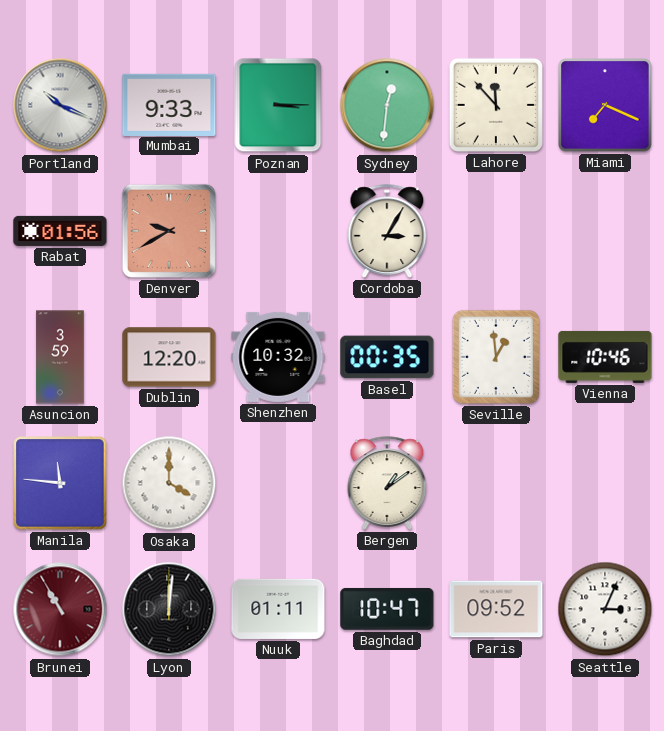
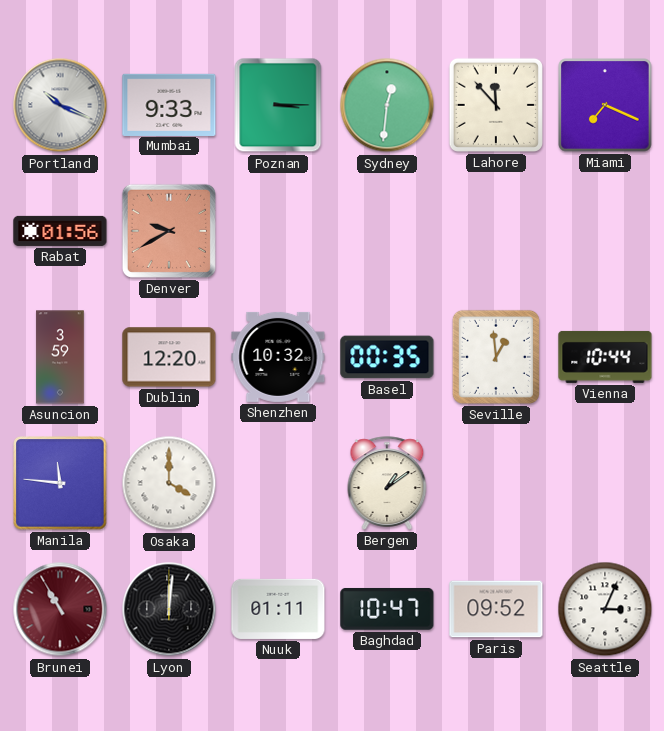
Cordoba: 3:05 -> none (387, 231)
Vienna: 10:46 -> 10:44 (605, 357)
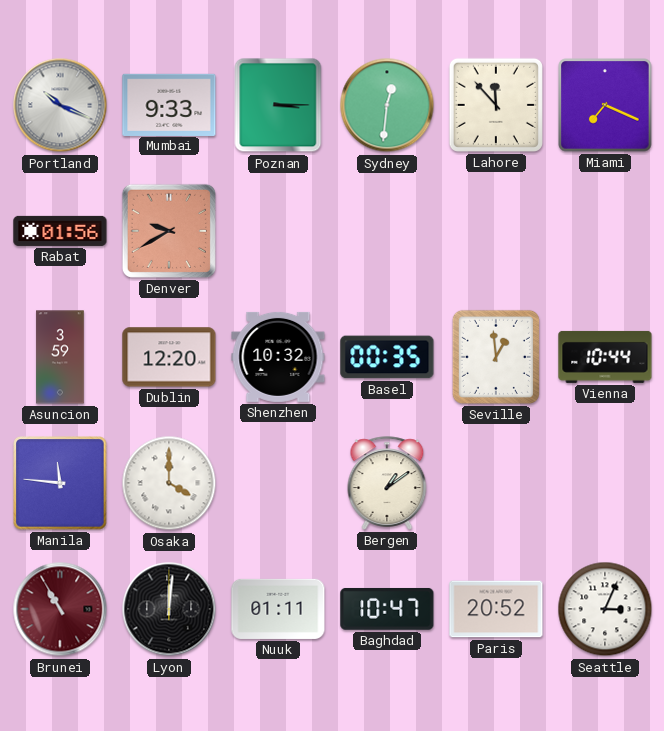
Paris: 09:52 -> 20:52 (496, 609)
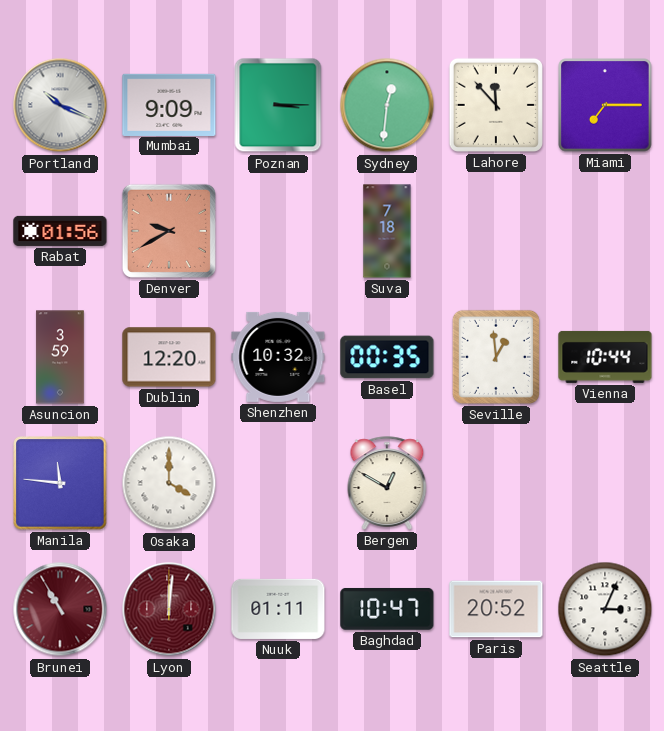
Mumbai: 9:33 -> 9:09 (169, 104)
Miami: 7:19 -> 7:15 (605, 105)
Suva: none -> 7:18 (387, 231)
Bergen: 1:09 -> 12:50 (387, 483)
Lyon dial: black -> burgundy (169, 609)
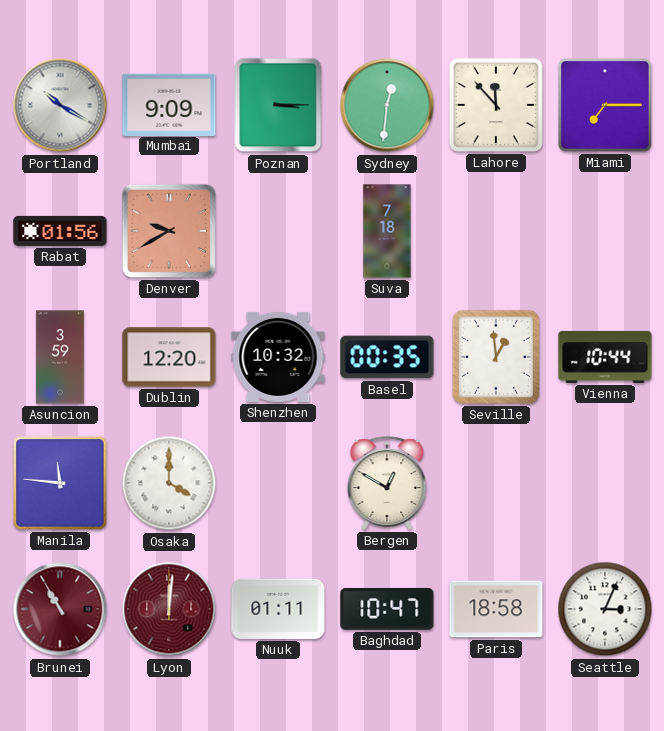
Portland: 10:19 -> 10:20 (60, 105)
Paris: 20:52 -> 18:58 (496, 609)
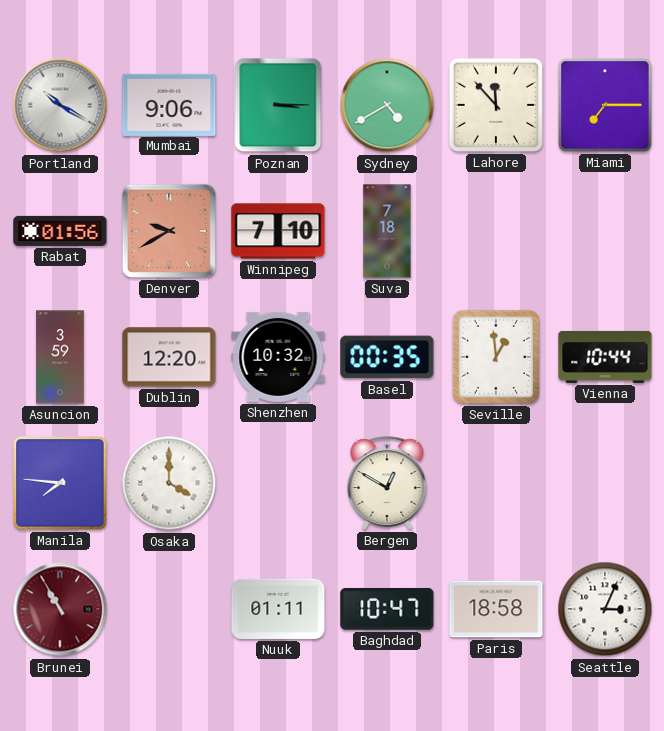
Mumbai: 9:09 -> 9:06 (169, 104)
Sydney: 12:31 -> 4:40 (387, 105)
Winnipeg: none -> 7:10 (278, 231)
Manila: 11:46 -> 7:46 (60, 483)
Lyon: 12:01 -> none (169, 609)
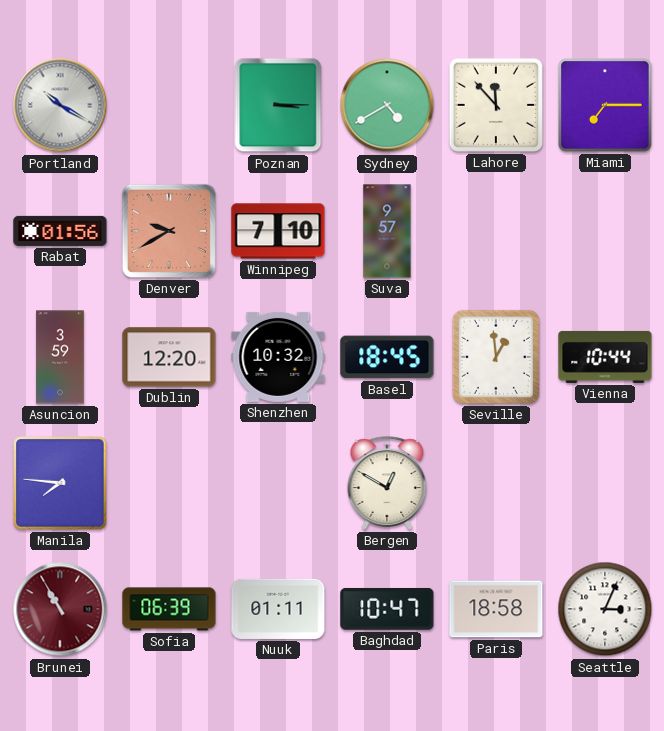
Mumbai: 9:06 -> none (169, 104)
Suva: 7:18 -> 9:57 (387, 231)
Basel: 00:35 -> 18:45 (387, 357)
Osaka: 4:00 -> none (169, 483)
Sofia: none -> 06:39 (169, 609)
